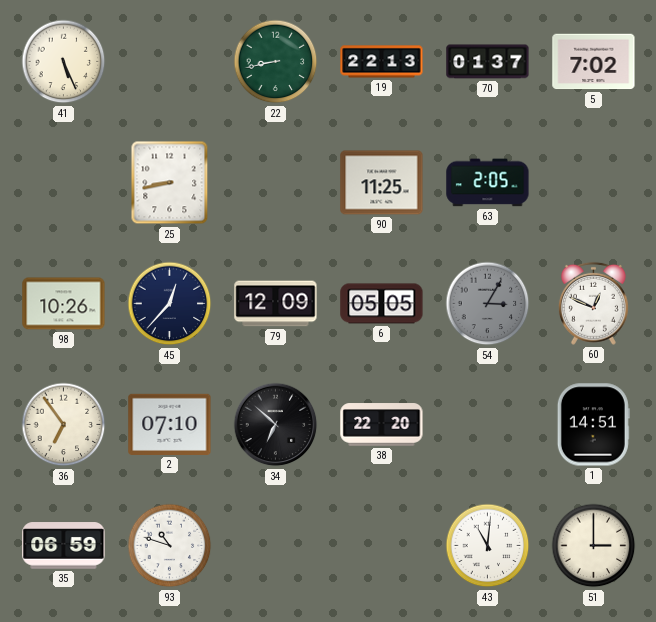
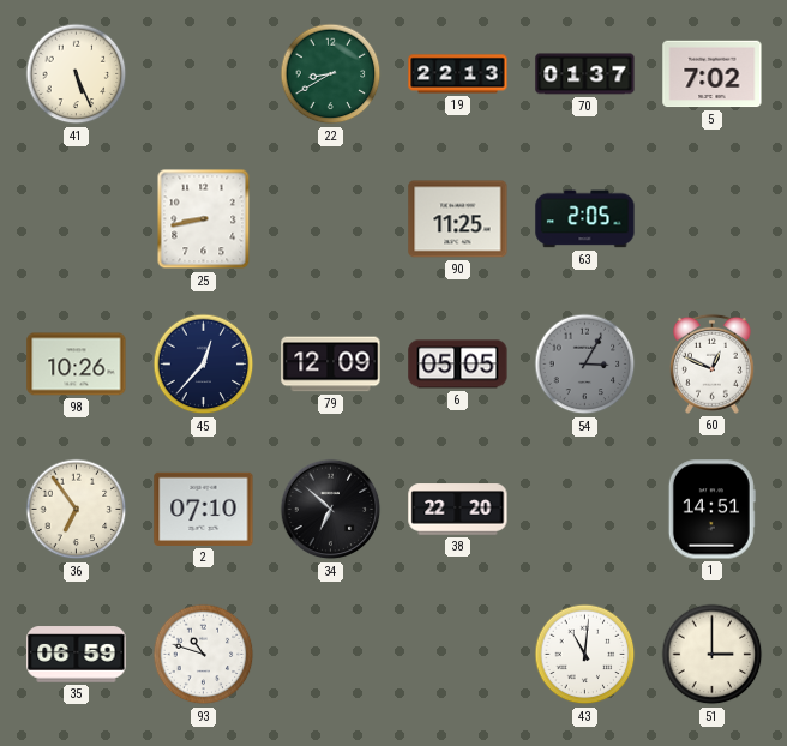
22: 8:43 -> 8:40 (331, 74)
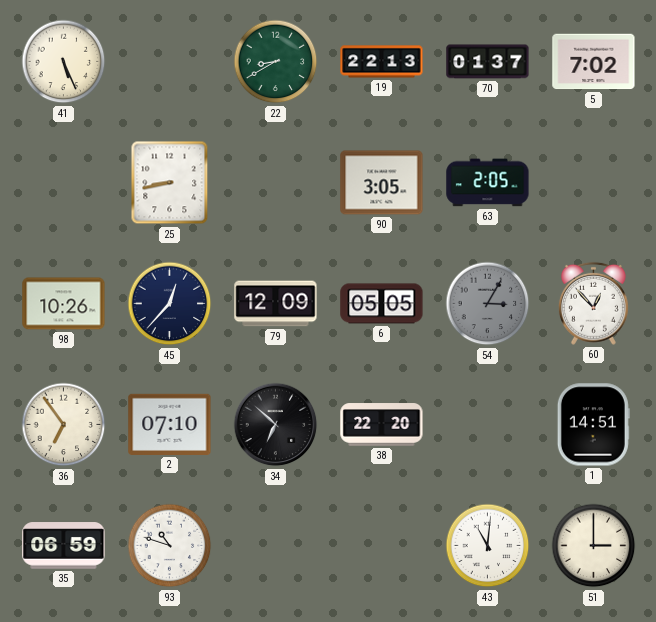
90: 11:25 -> 3:05 (382, 183)
60: 12:49 -> 12:53 (593, 303)
